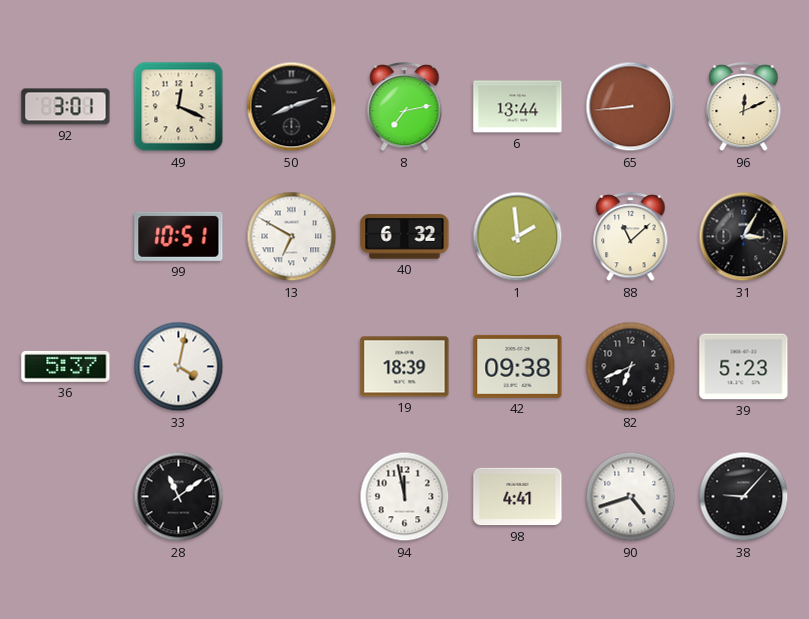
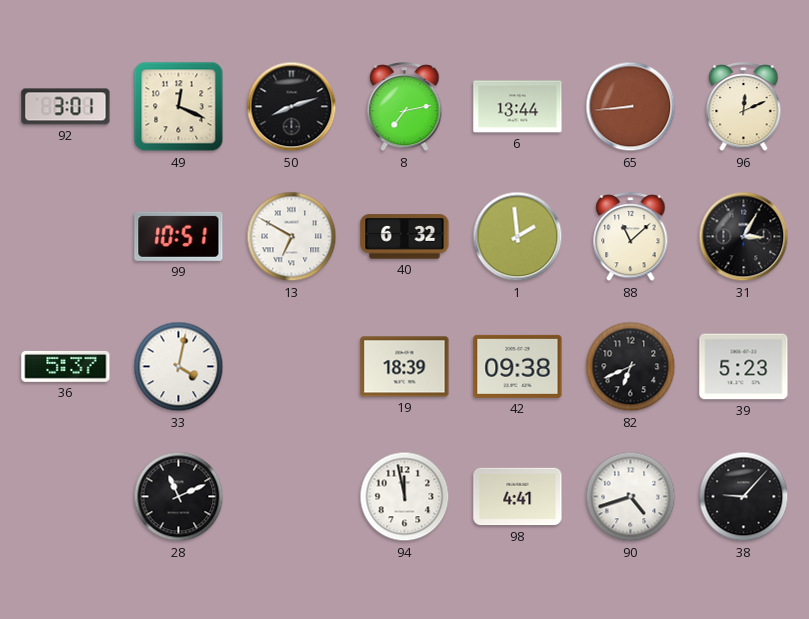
28: 11:09 -> 11:11 (179, 497)
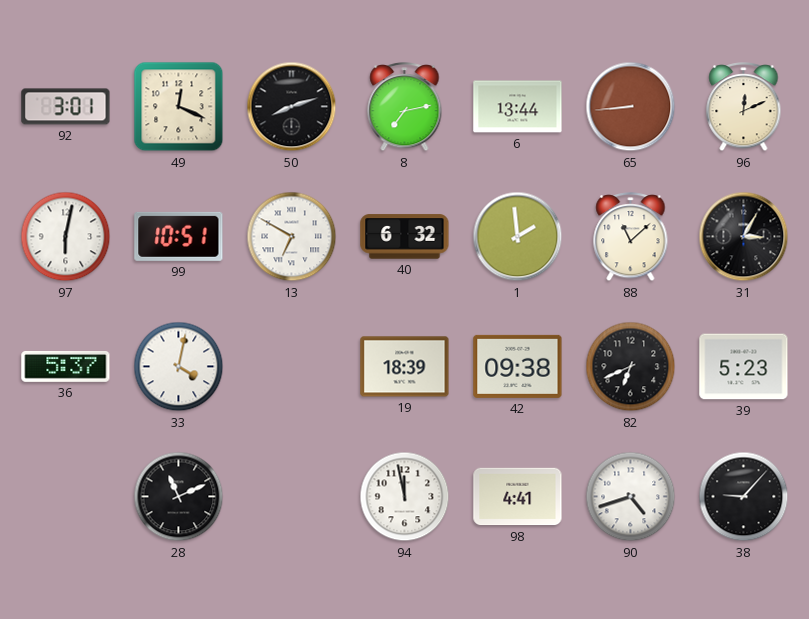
97: none -> 6:02 (66, 237)
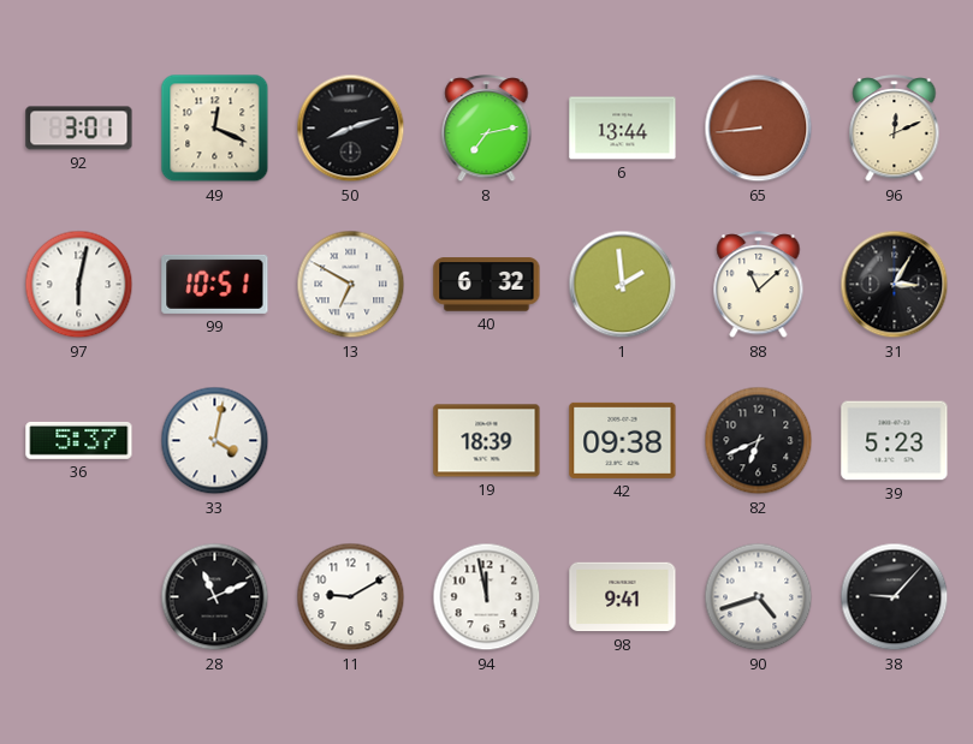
11: none -> 9:10 (351, 597)
98: 4:41 -> 9:41 (623, 597)
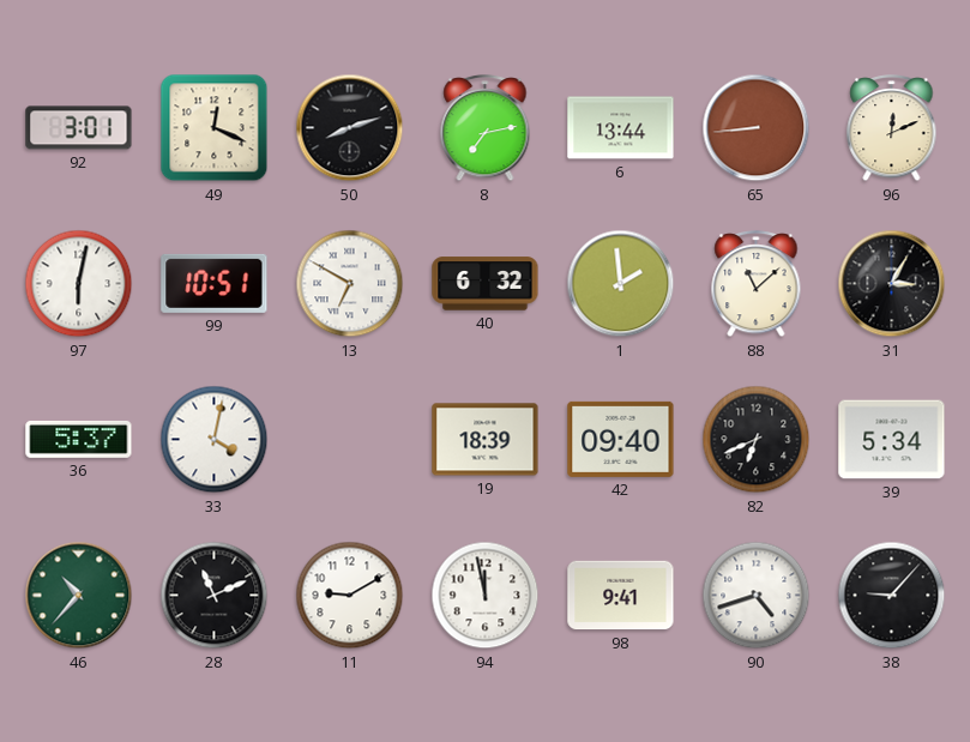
42: 09:38 -> 09:40 (621, 439)
39: 5:23 -> 5:34 (892, 440)
46: none -> 10:37 (79, 596)
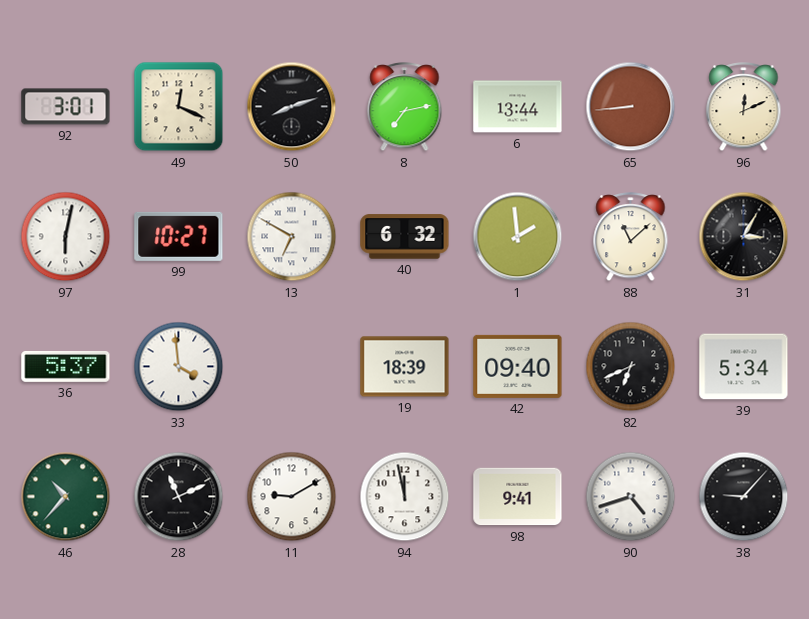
99: 10:51 -> 10:27 (179, 236)
33: 4:02 -> 3:59 (179, 367)
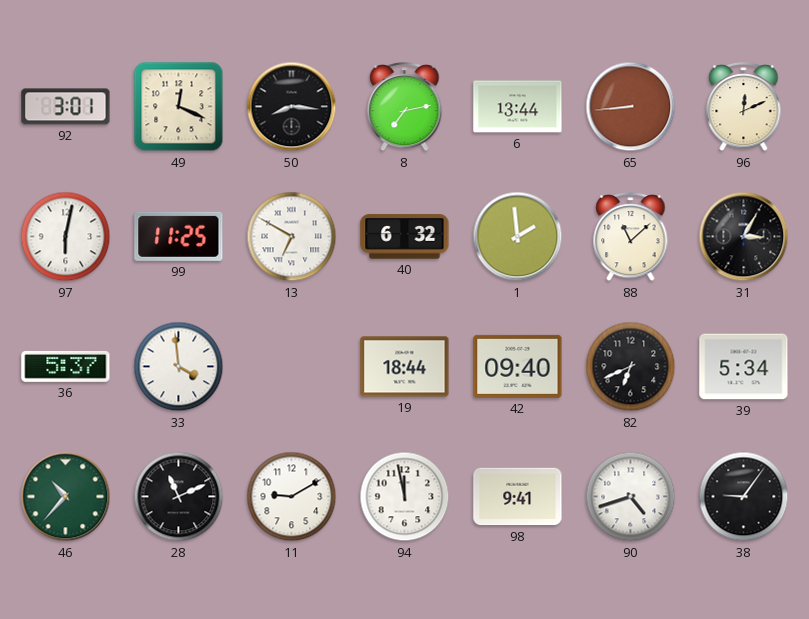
50: 8:12 -> 8:16 (292, 107)
99: 10:27 -> 11:25 (179, 236)
19: 18:39 -> 18:44 (405, 367)
38: 9:07 -> 9:06 (744, 497)
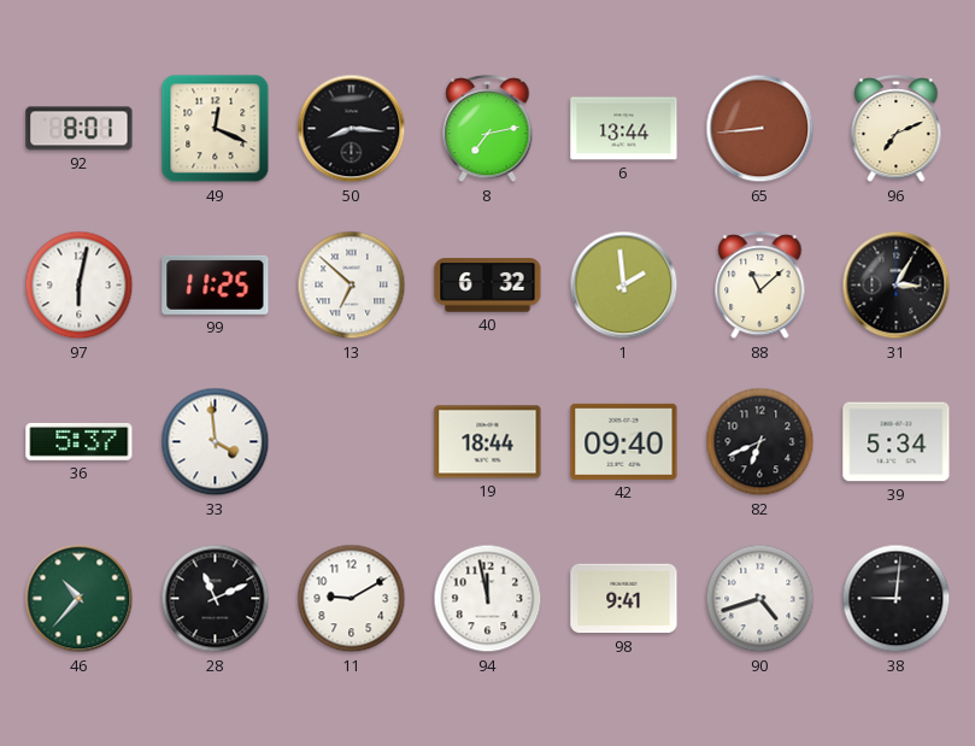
92: 3:01 -> 8:01 (80, 129)
96: 12:11 -> 7:11 (897, 129)
13: 6:50 -> 6:52 (352, 286)
38: 9:06 -> 9:01 (897, 599)
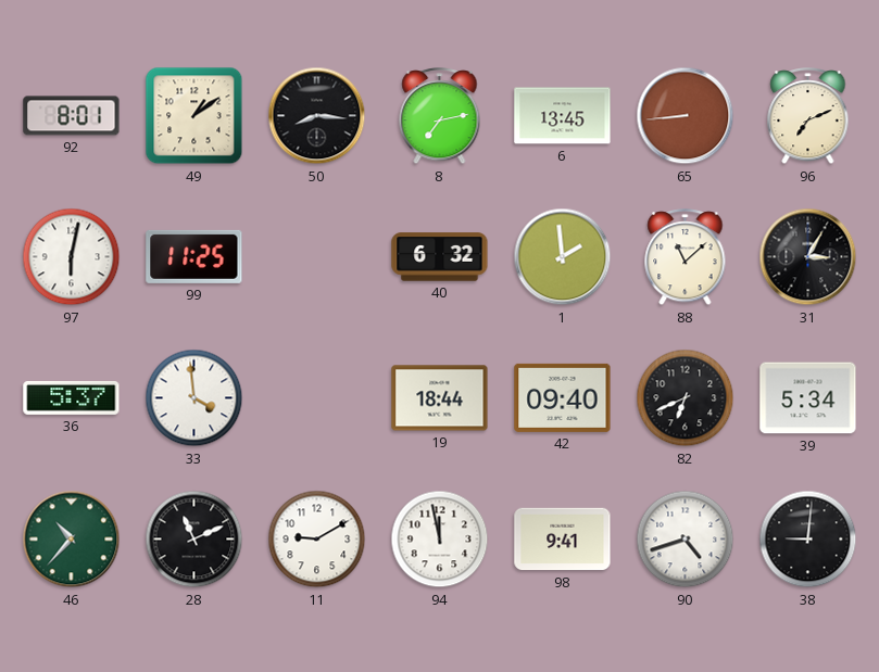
49: 12:19 -> 1:09 (194, 116)
6: 13:44 -> 13:45 (563, 116)
13: 6:52 -> none (352, 286)
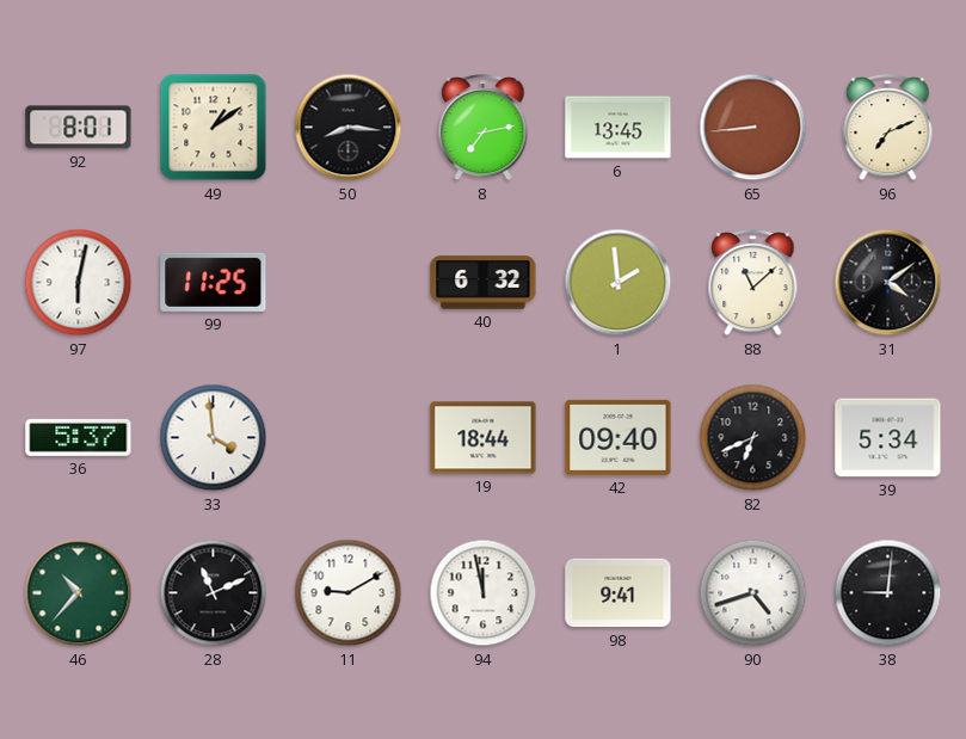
31: 3:05 -> 4:09 (888, 283)
